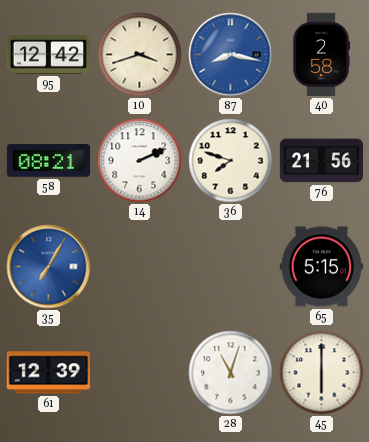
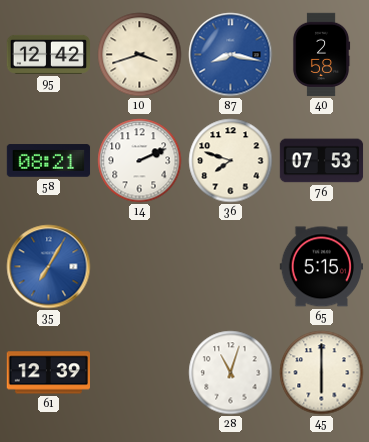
76: 21:56 -> 07:53 (322, 161)
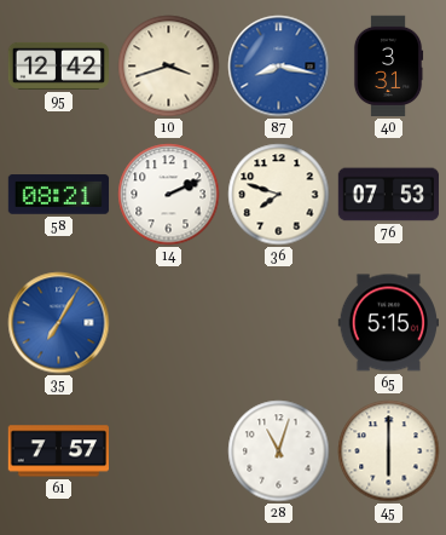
40: 2:58 -> 3:31 (388, 67)
61: 12:39 -> 7:57 (58, 451)
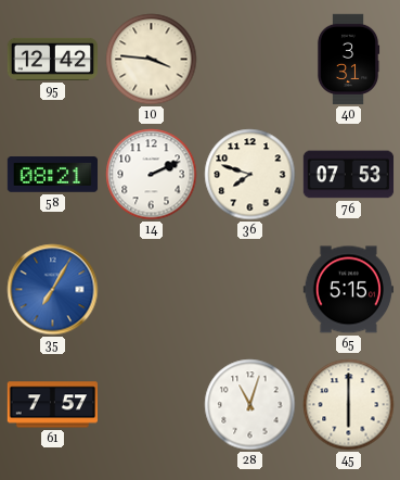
10: 3:42 -> 3:46 (152, 60)
87: 8:17 -> none (279, 67)
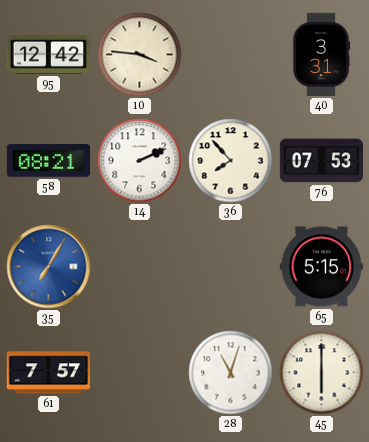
36: 7:48 -> 7:53 (231, 161)
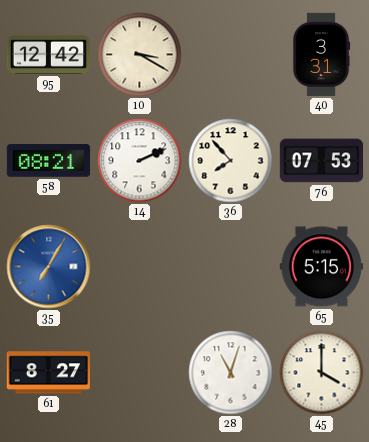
10: 3:46 -> 3:20 (140, 55)
61: 7:57 -> 8:27 (48, 373)
45: 6:00 -> 4:00 (322, 373)
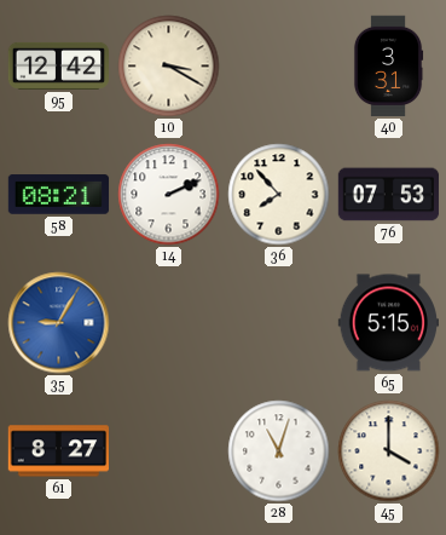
35: 7:05 -> 9:05 (59, 323)
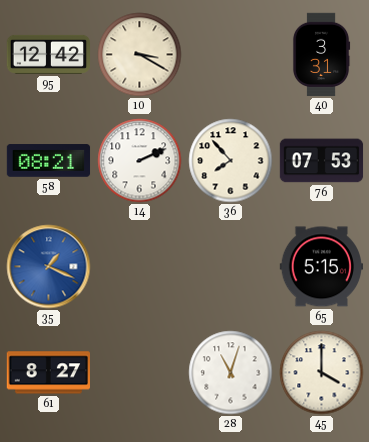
35: 9:05 -> 1:19 (49, 267)
